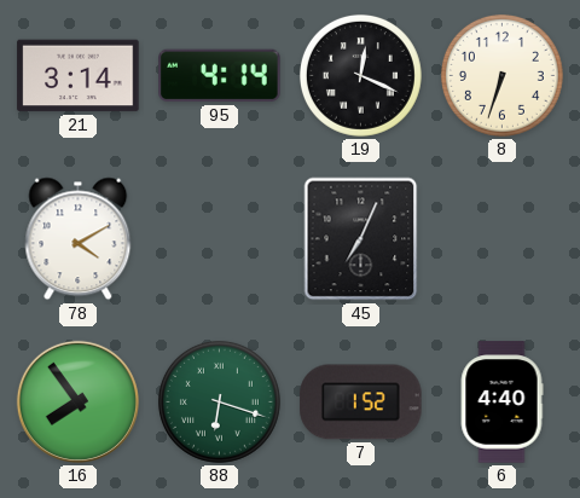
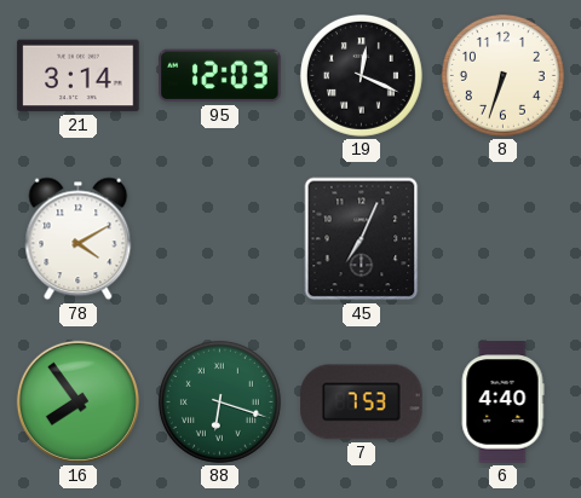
95: 4:14 -> 12:03 (220, 76)
7: 1:52 -> 7:53 (362, 403)
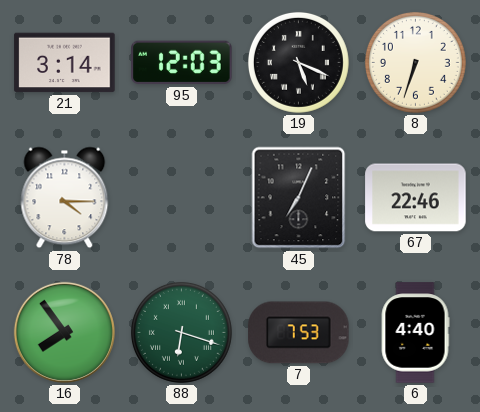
19: 12:19 -> 5:19 (298, 62)
78: 4:10 -> 4:15 (65, 198)
67: none -> 22:46 (416, 198)
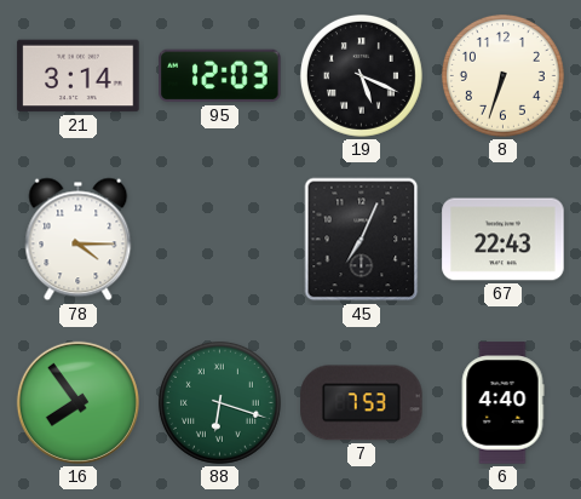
67: 22:46 -> 22:43 (504, 240)
